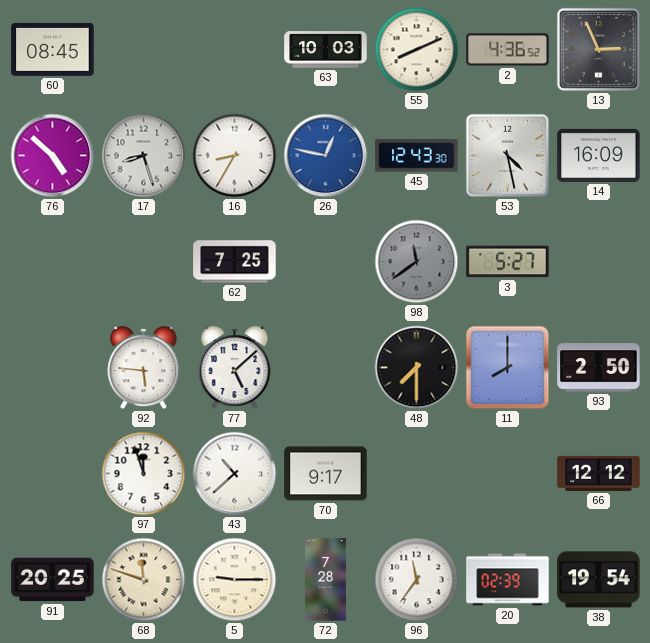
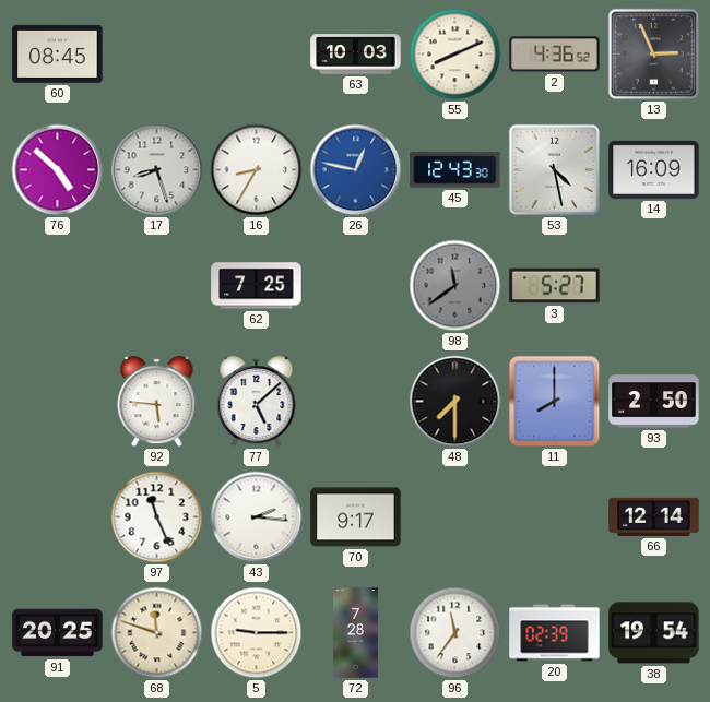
97: 11:57 -> 11:26 (157, 517)
43: 10:38 -> 2:16 (257, 517)
66: 12:12 -> 12:14 (654, 516)
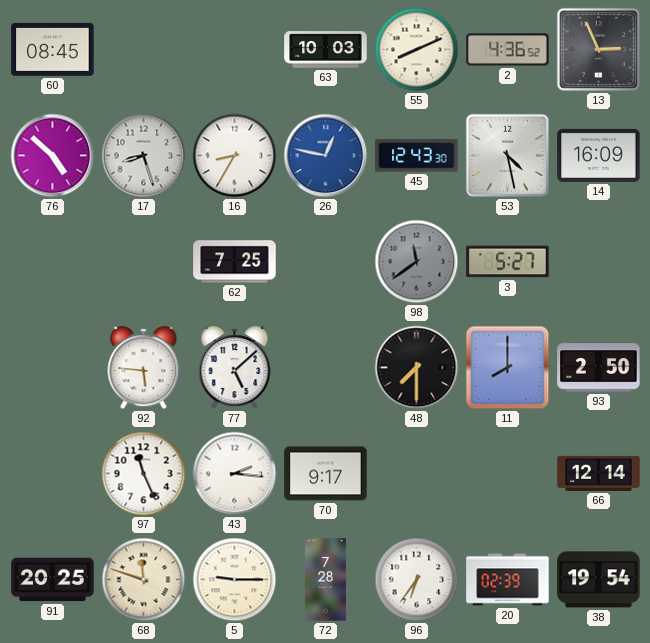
96: 11:36 -> 6:36 (417, 580)
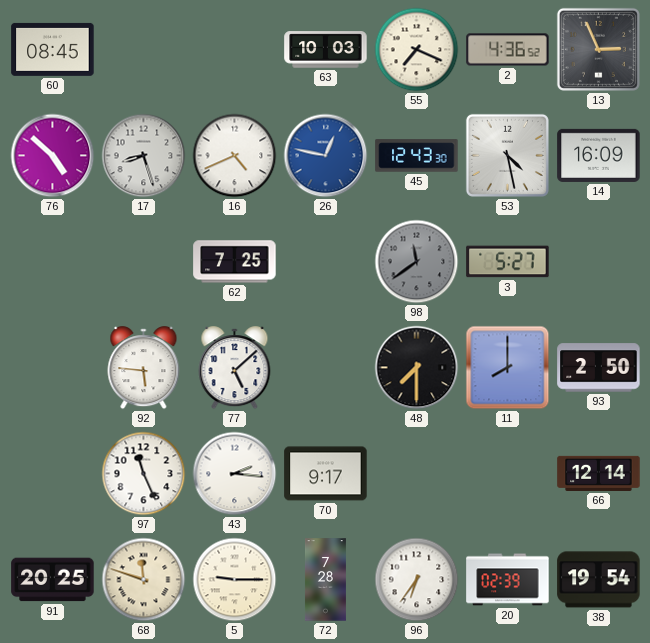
55: 8:11 -> 7:19 (417, 50)
16: 8:35 -> 4:41 (235, 156)
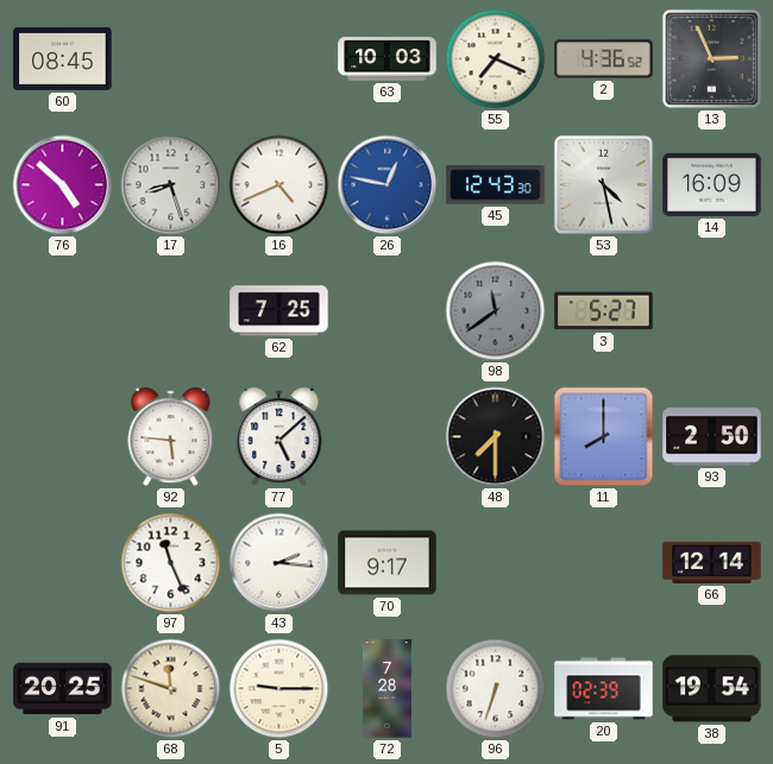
96: 6:36 -> 6:33 (496, 689)
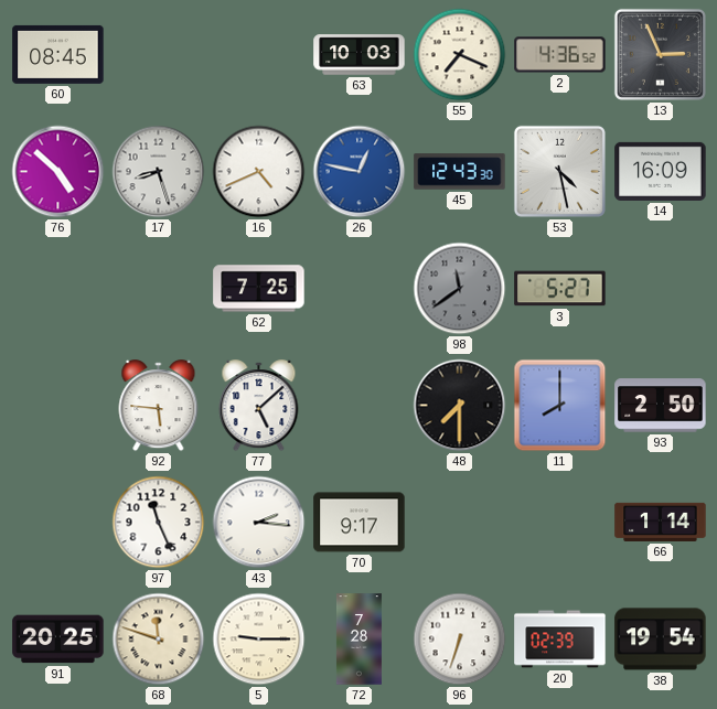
66: 12:14 -> 1:14 (661, 522)
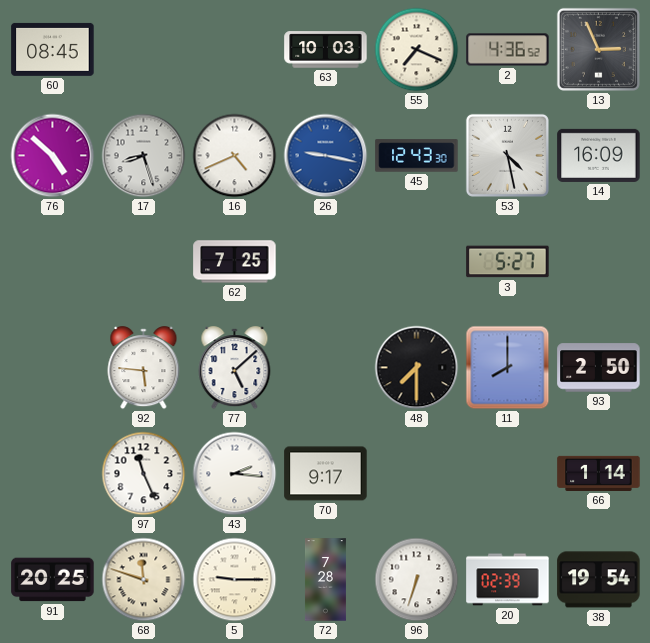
26: 12:47 -> 9:17 (326, 156)
98: 11:39 -> none (460, 289)
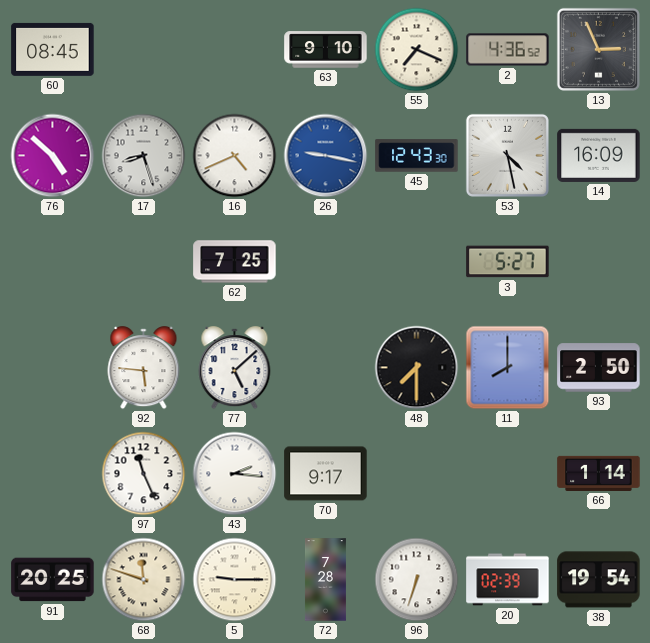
63: 10:03 -> 9:10 (326, 50)
